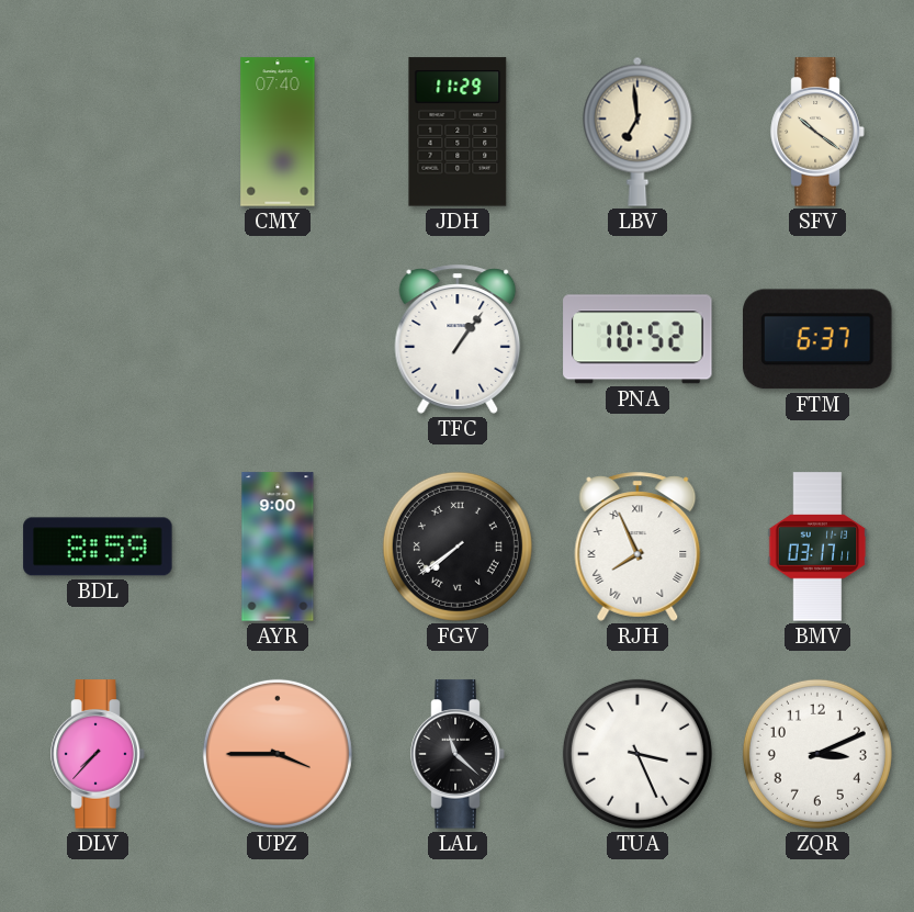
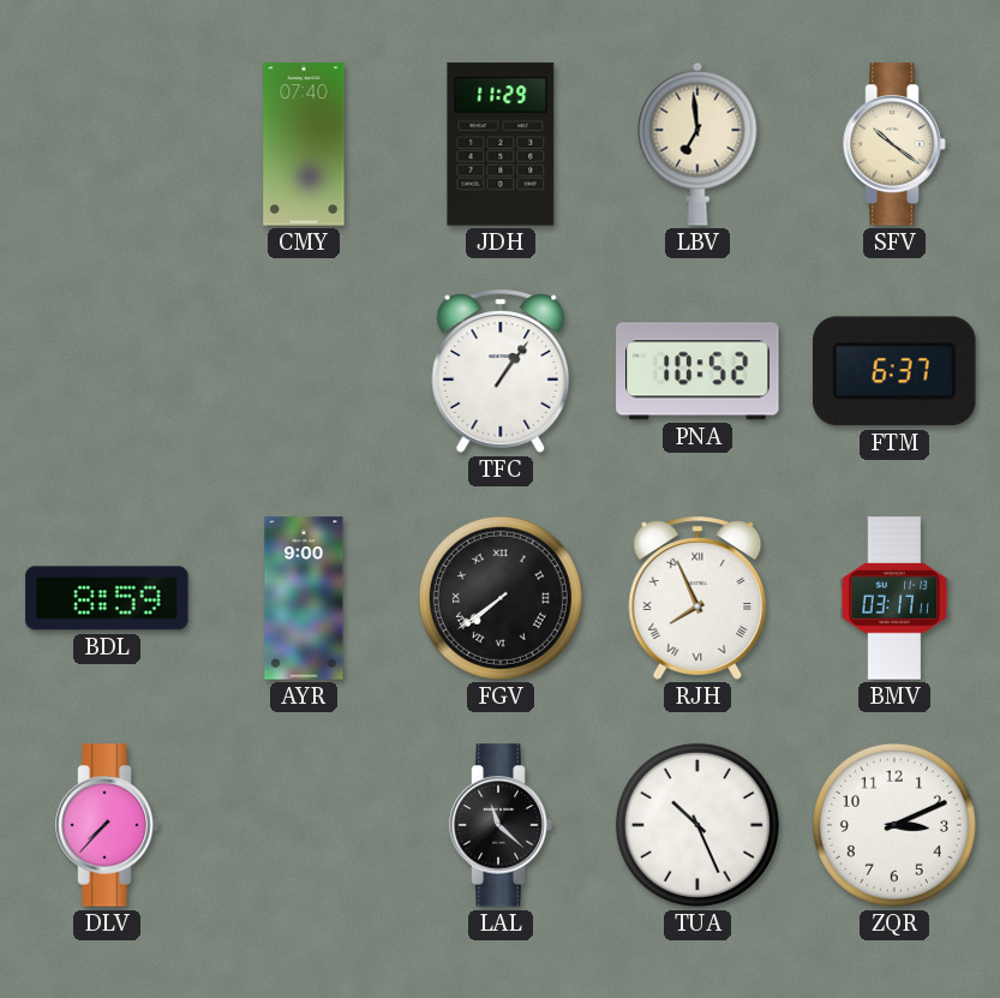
UPZ: 3:45 -> none (278, 754)
TUA: 3:26 -> 10:26 (697, 825)
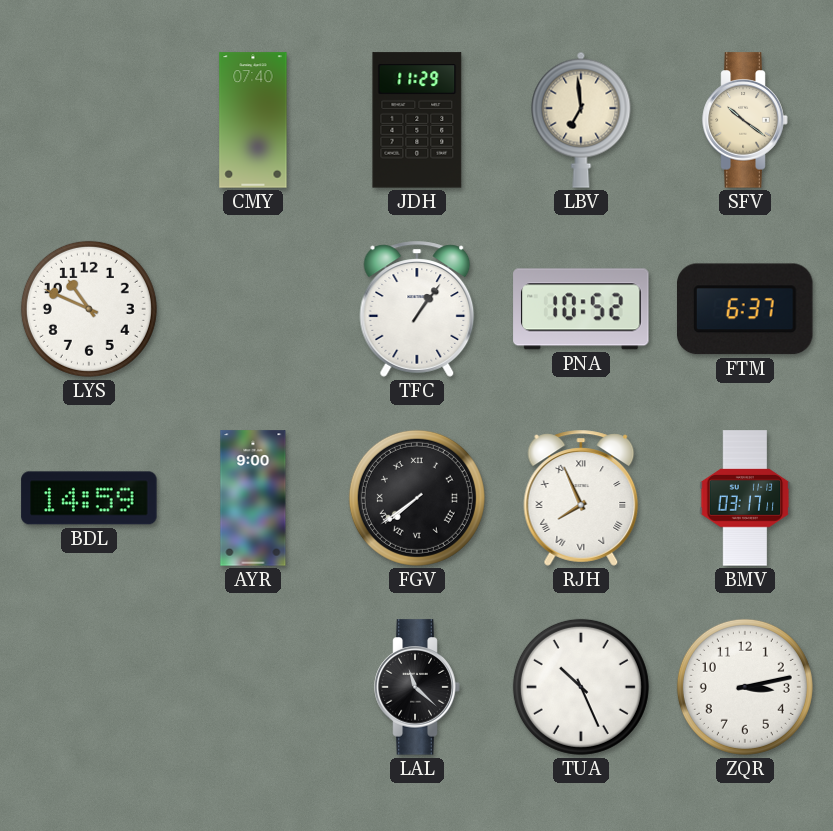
LYS: none -> 10:49 (89, 309)
BDL: 8:59 -> 14:59 (89, 498)
DLV: 7:37 -> none (107, 825)
ZQR: 3:11 -> 3:13 (745, 687)
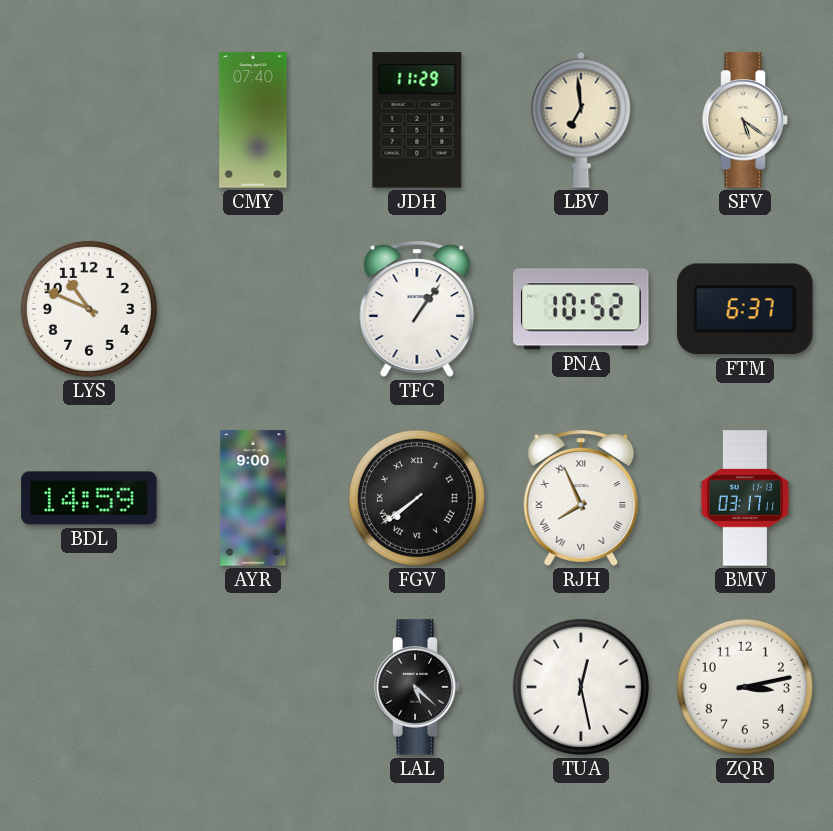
SFV: 10:21 -> 5:21 (745, 120)
LAL: 11:22 -> 5:22 (417, 687)
TUA: 10:26 -> 12:28 (581, 687)
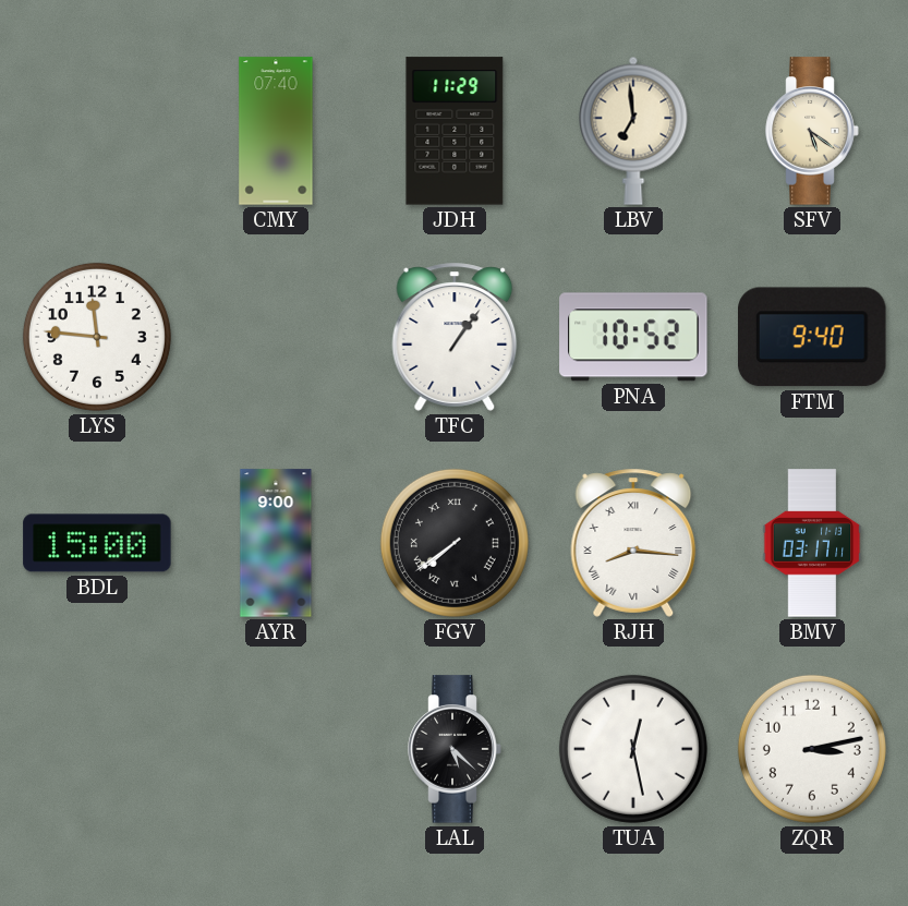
LYS: 10:49 -> 11:46 (97, 337)
FTM: 6:37 -> 9:40 (813, 337)
BDL: 14:59 -> 15:00 (97, 543)
RJH: 7:56 -> 8:16 (633, 543)
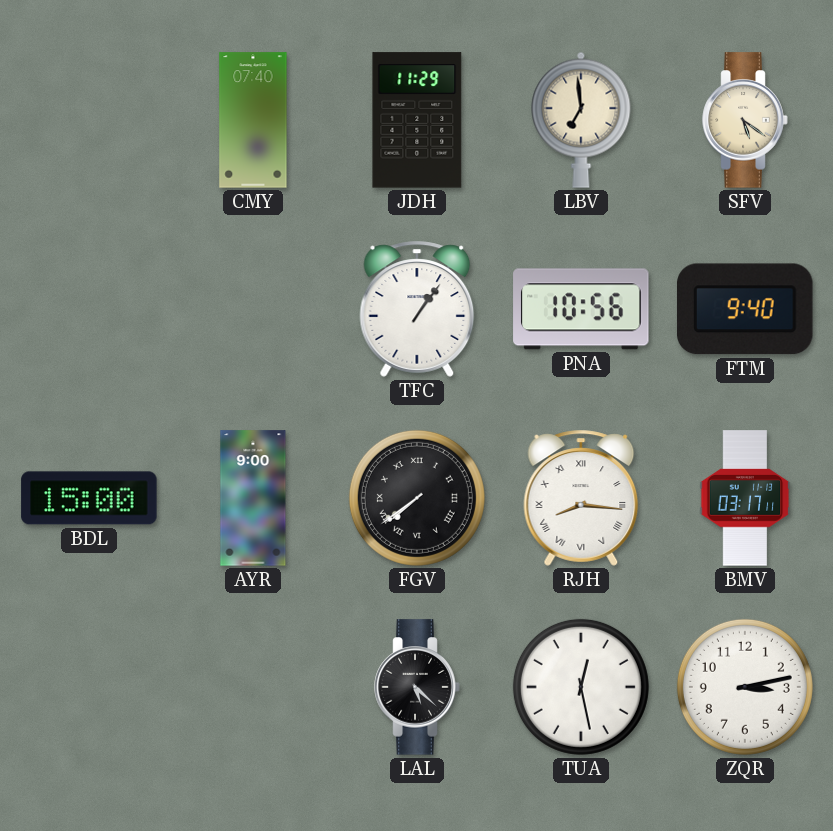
LYS: 11:46 -> none (97, 337)
PNA: 10:52 -> 10:56 (581, 309)
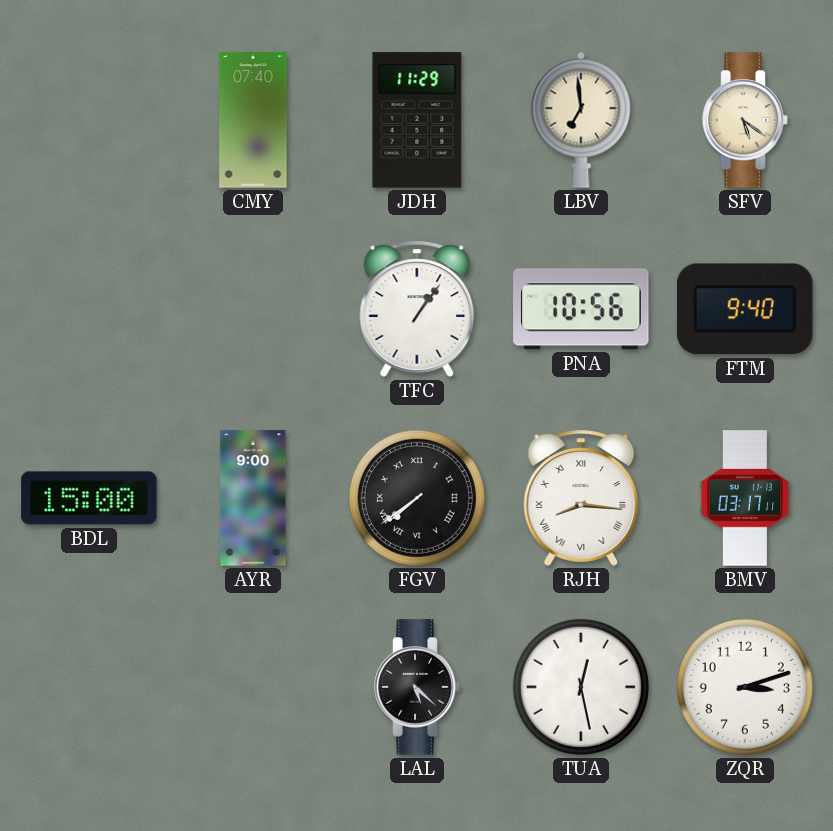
ZQR: 3:13 -> 3:12 (745, 687)
